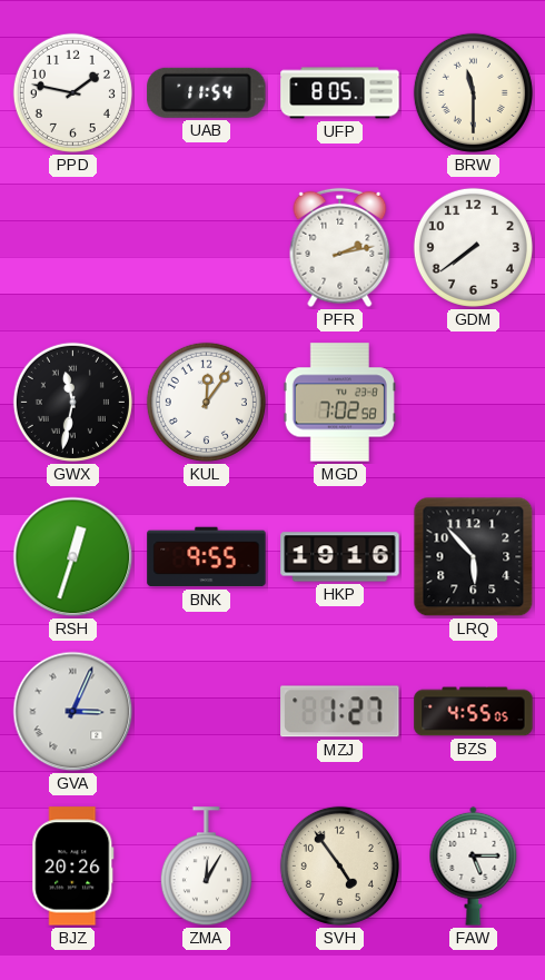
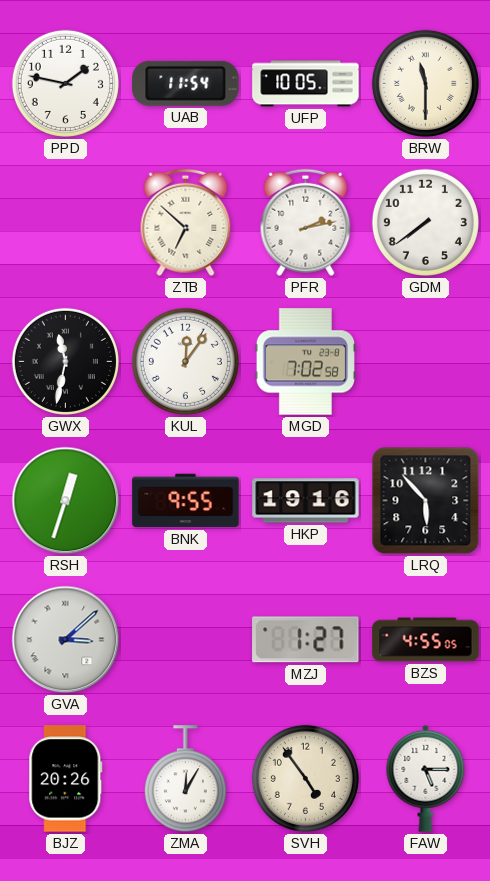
UFP: 8:05 -> 10:05 (306, 84)
ZTB: none -> 6:52 (186, 223)
GVA: 3:04 -> 3:08 (66, 640)
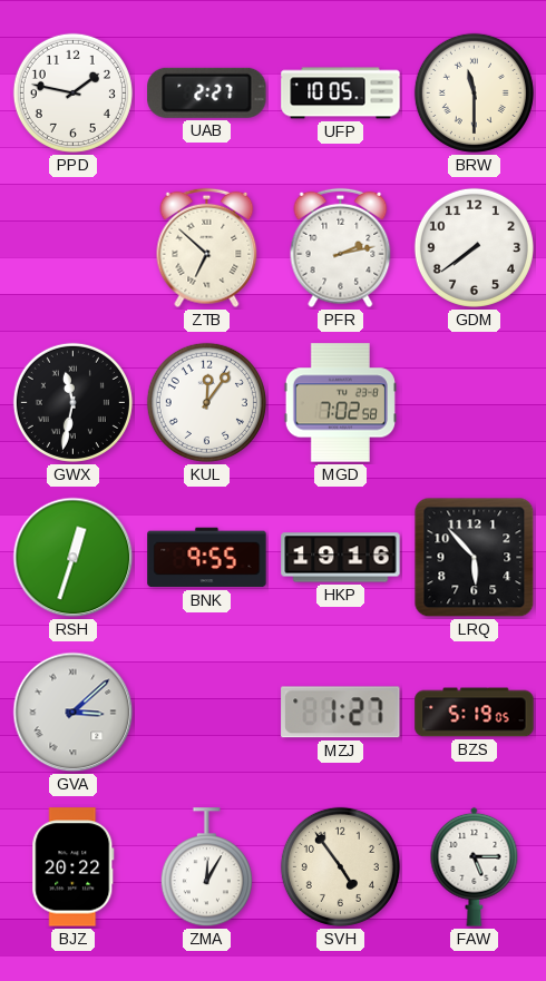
UAB: 11:54 -> 2:27 (207, 92)
BZS: 4:55 -> 5:19 (475, 713)
BJZ: 20:26 -> 20:22 (74, 867)
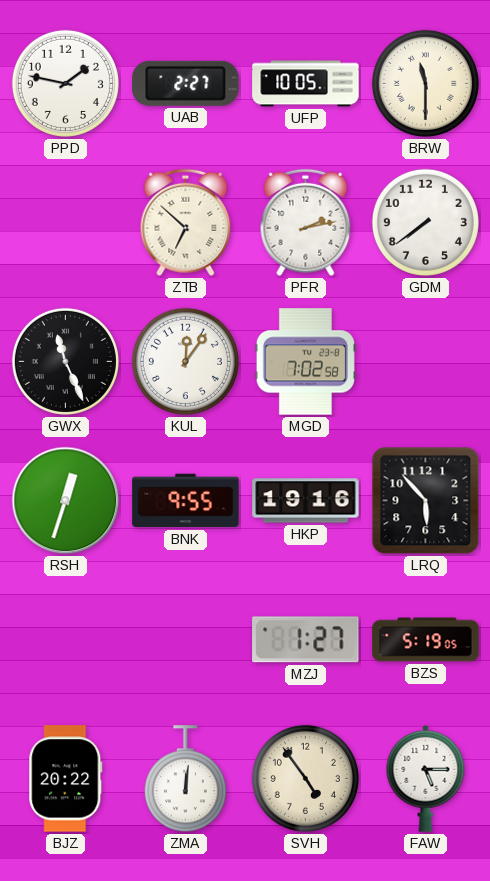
GWX: 11:32 -> 11:26 (65, 361)
GVA: 3:08 -> none (74, 713)
ZMA: 12:05 -> 12:01 (185, 779)
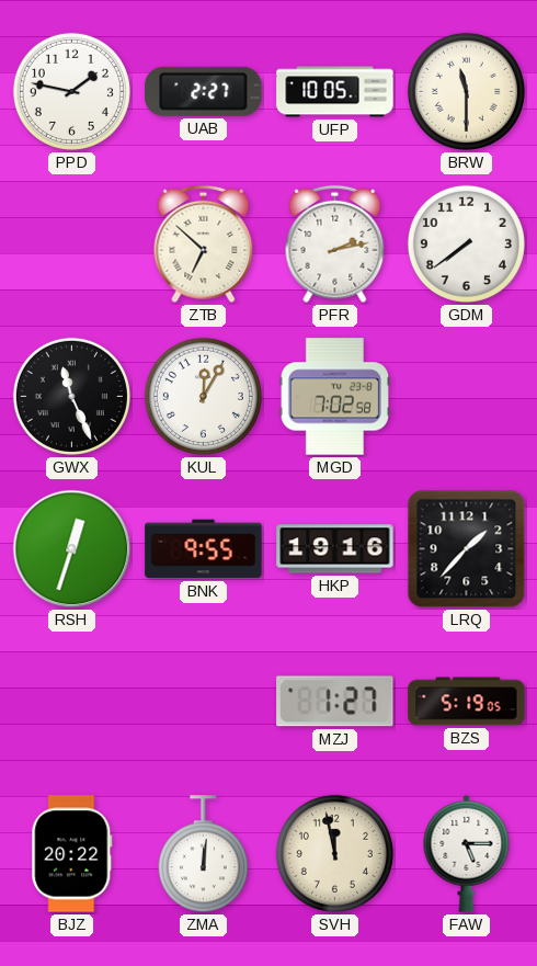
KUL: 12:06 -> 12:05 (203, 396)
LRQ: 5:53 -> 1:37 (467, 549)
SVH: 4:54 -> 11:58 (334, 853)
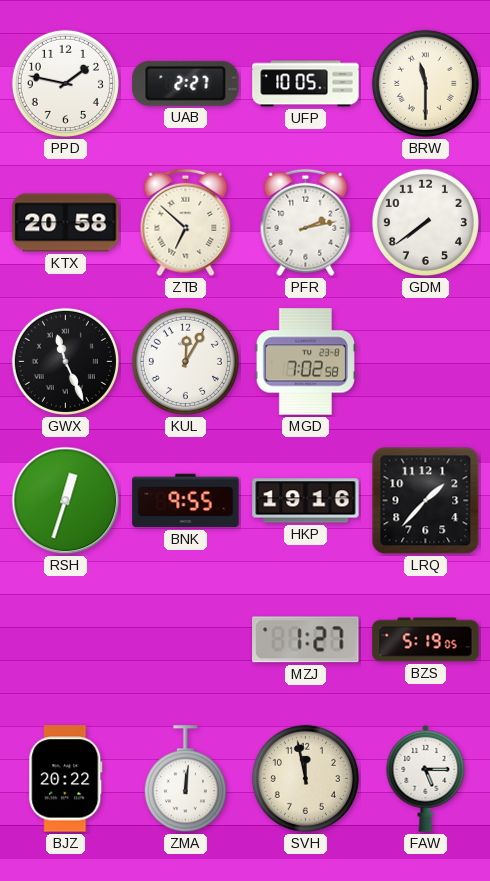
KTX: none -> 20:58 (66, 223)
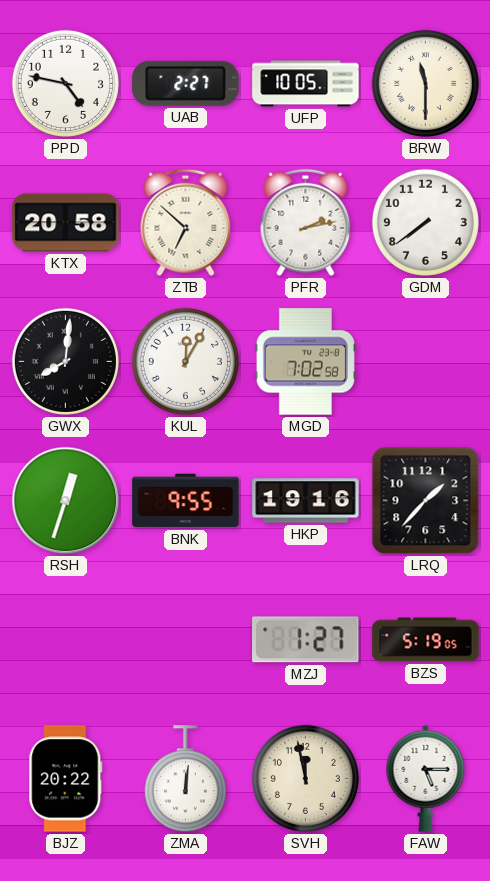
PPD: 1:47 -> 4:47 (65, 83)
GWX: 11:26 -> 8:01 (65, 361)
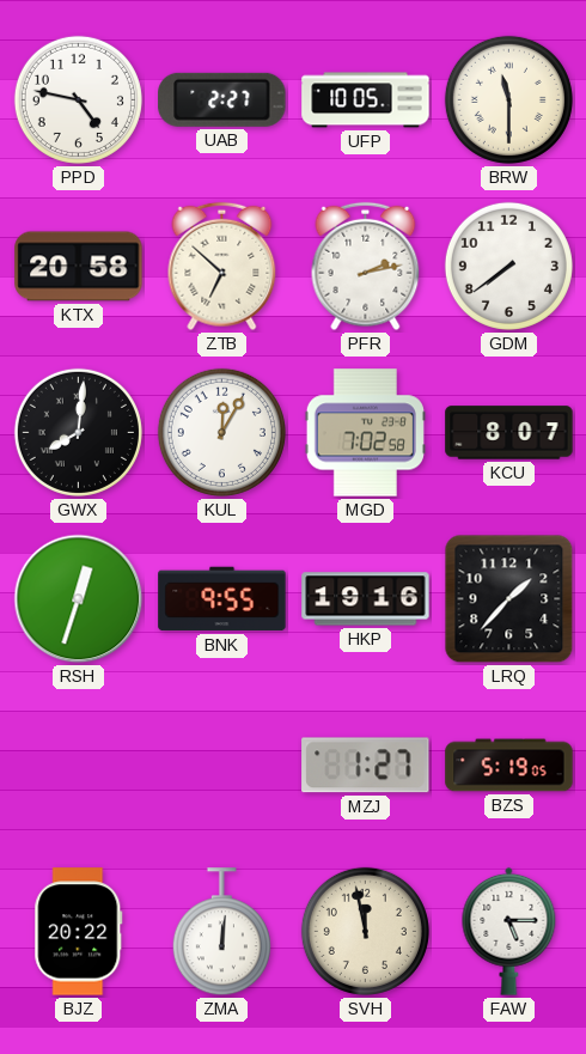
KCU: none -> 8:07 (509, 433)
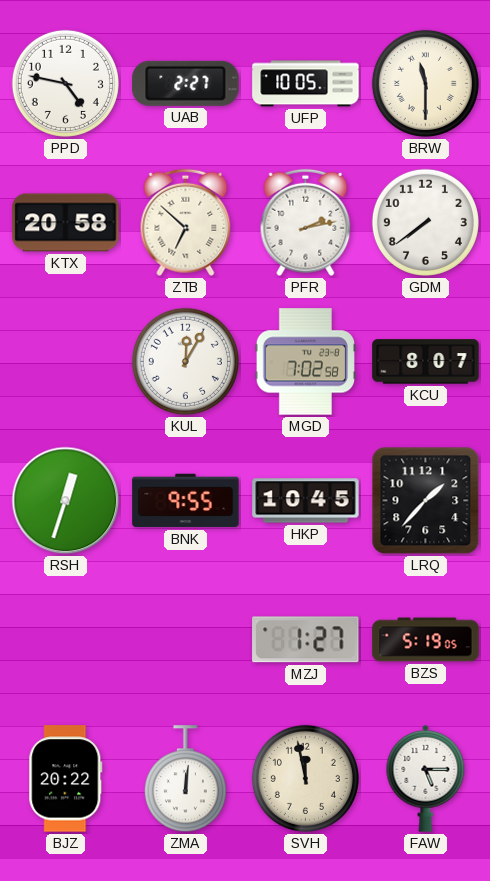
GWX: 8:01 -> none (78, 432)
HKP: 19:16 -> 10:45 (306, 501)
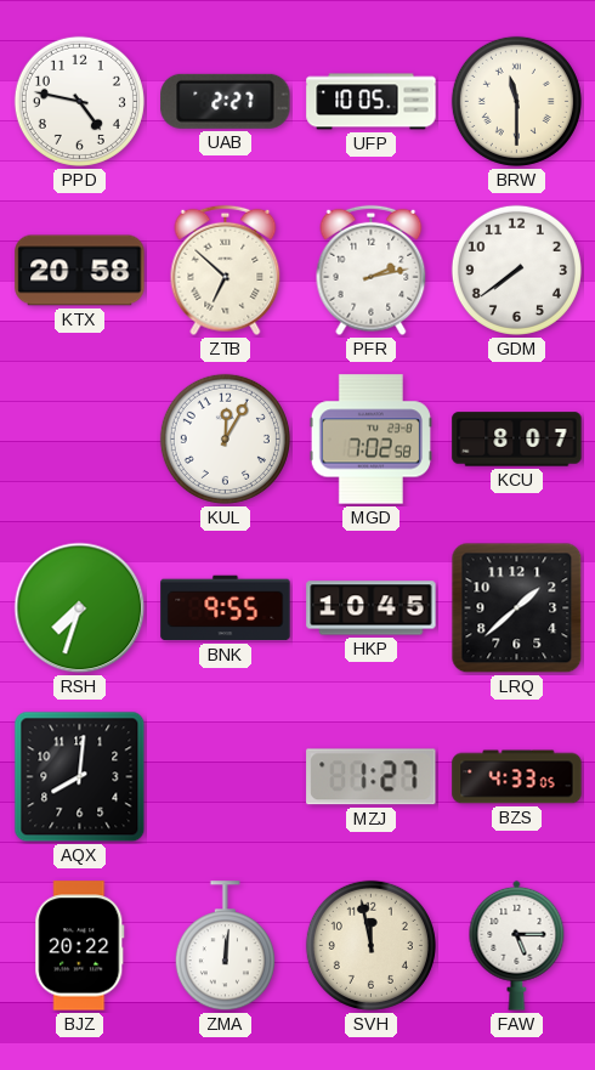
RSH: 12:33 -> 7:33 (80, 608)
LRQ: 1:37 -> 1:38 (517, 608)
AQX: none -> 8:01 (80, 777)
BZS: 5:19 -> 4:33 (517, 777)
